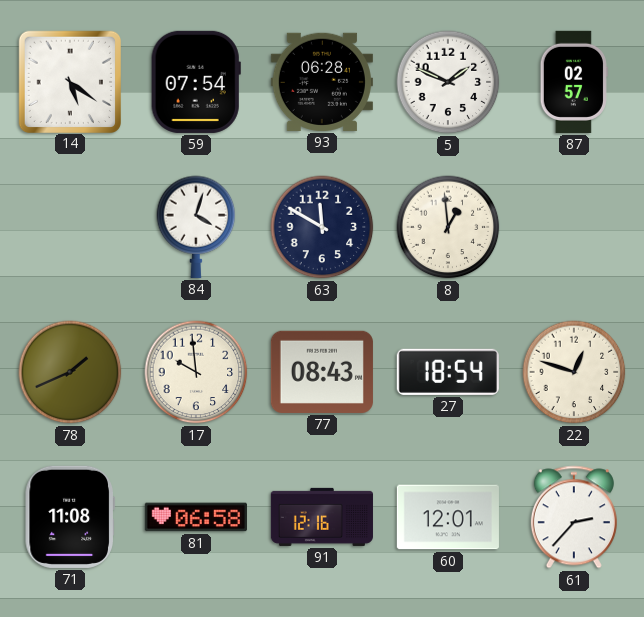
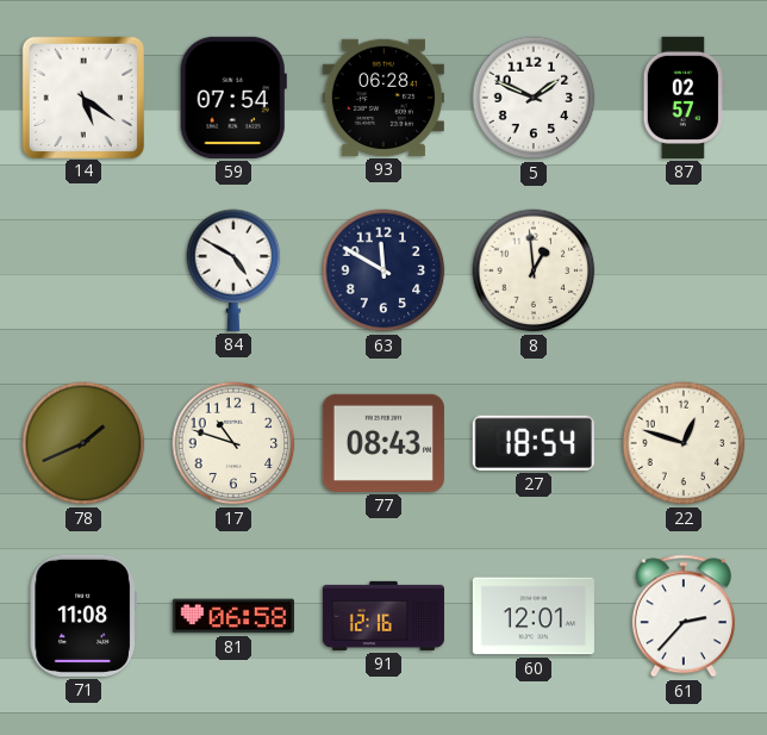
84: 4:03 -> 4:50 (233, 270)
17: 9:59 -> 10:48 (233, 443)
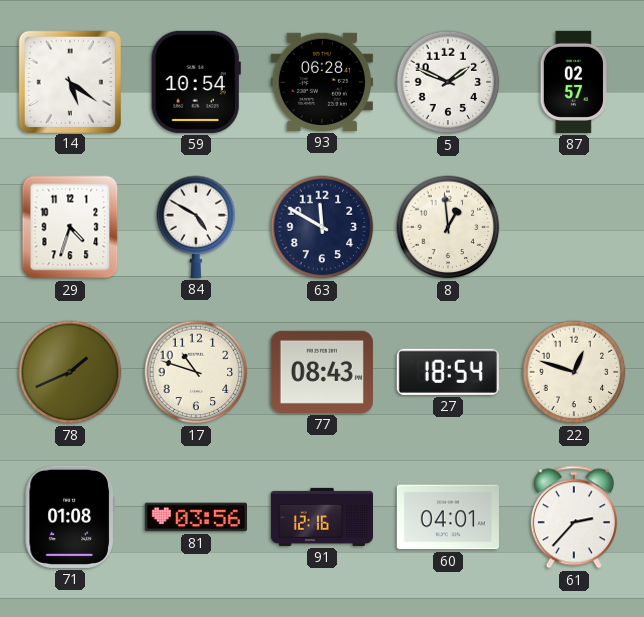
59: 07:54 -> 10:54 (196, 82)
29: none -> 4:33 (70, 227)
71: 11:08 -> 01:08 (70, 517)
81: 06:58 -> 03:56 (196, 517)
60: 12:01 -> 04:01 (448, 517)
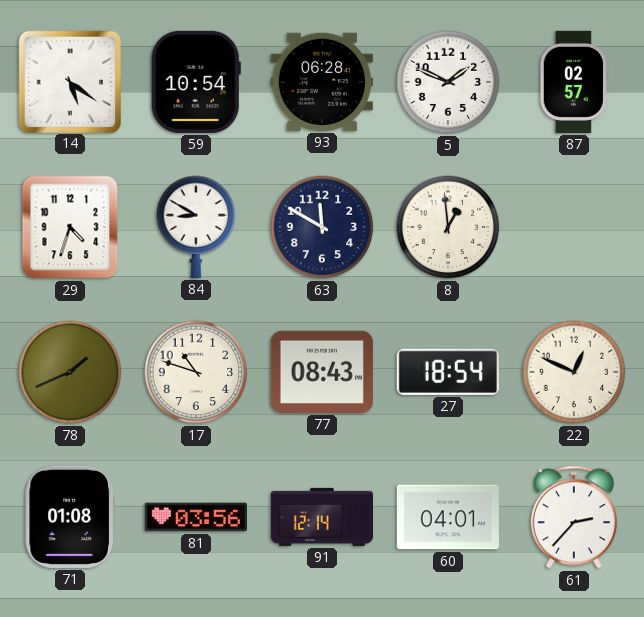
84: 4:50 -> 8:50 (196, 227)
22: 12:48 -> 12:49 (574, 372)
91: 12:16 -> 12:14 (322, 517)
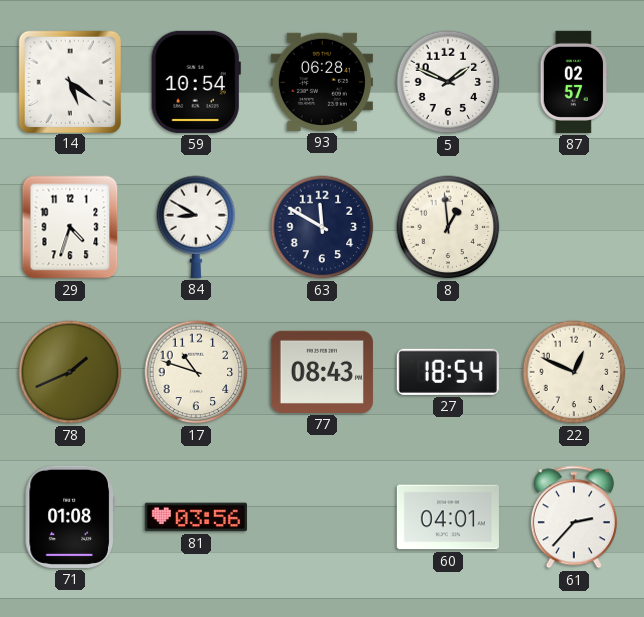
91: 12:14 -> none (322, 517)
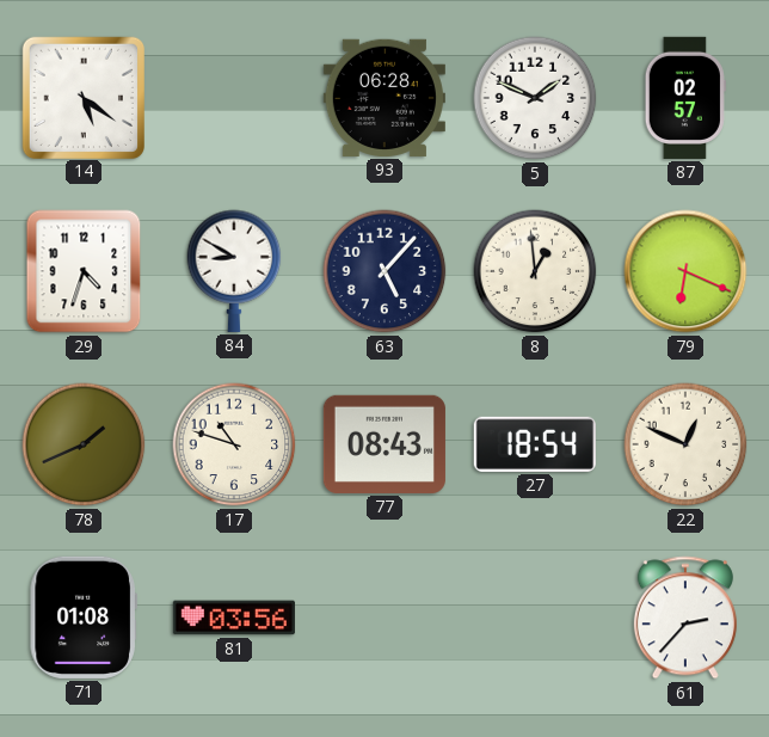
59: 10:54 -> none (196, 82)
63: 11:50 -> 5:07 (384, 271)
79: none -> 6:19 (685, 271)
60: 04:01 -> none (448, 517)
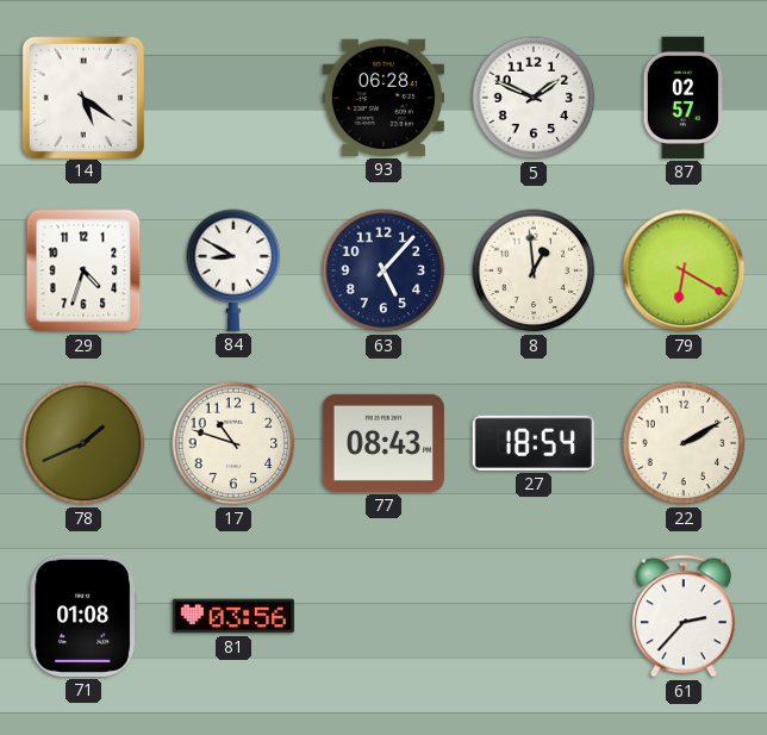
79: 6:19 -> 6:20 (684, 270)
22: 12:49 -> 2:10 (684, 443)
